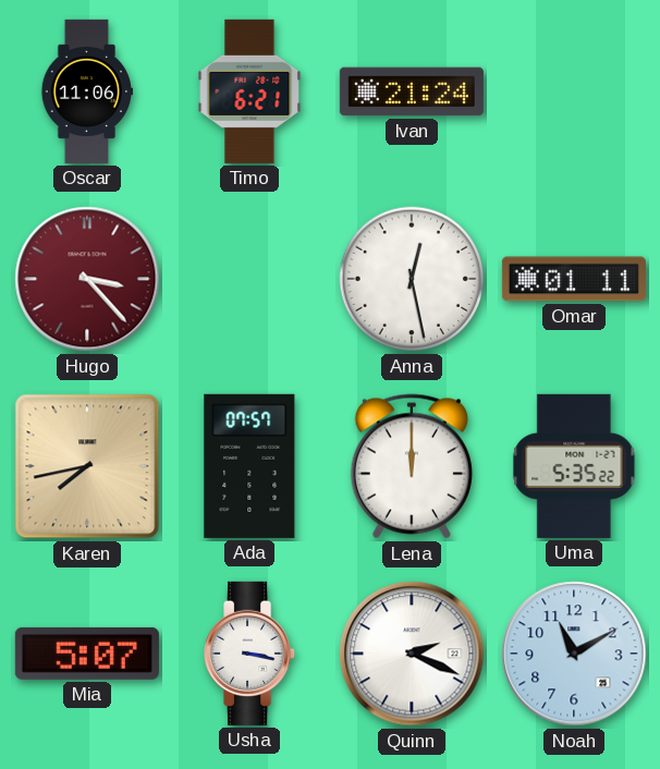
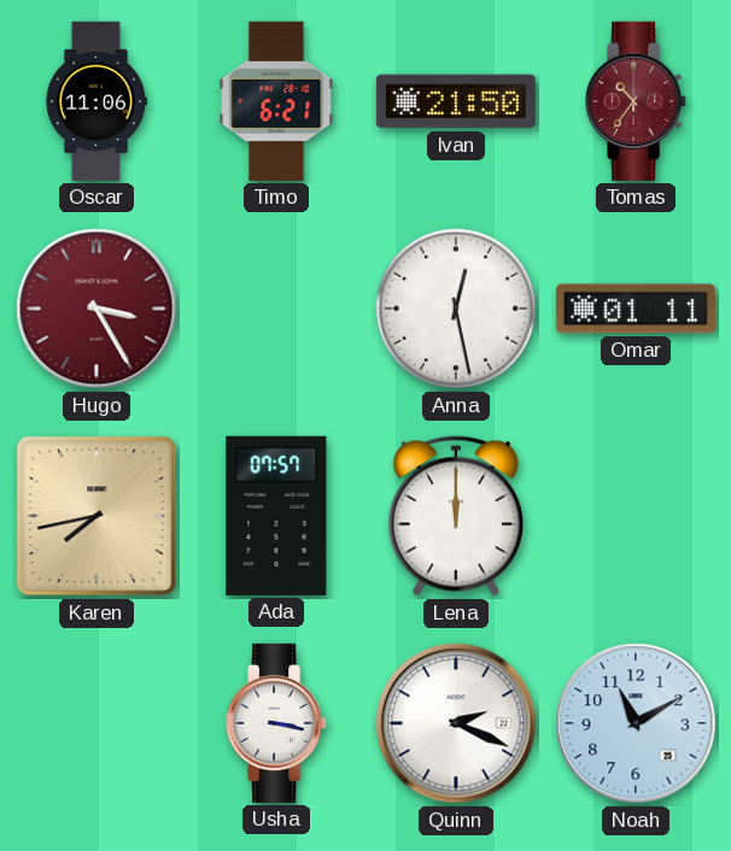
Ivan: 21:24 -> 21:50 (456, 101)
Tomas: none -> 10:36 (637, 101)
Hugo: 3:23 -> 3:25 (97, 309)
Uma: 5:35 -> none (574, 466)
Mia: 5:07 -> none (87, 654)
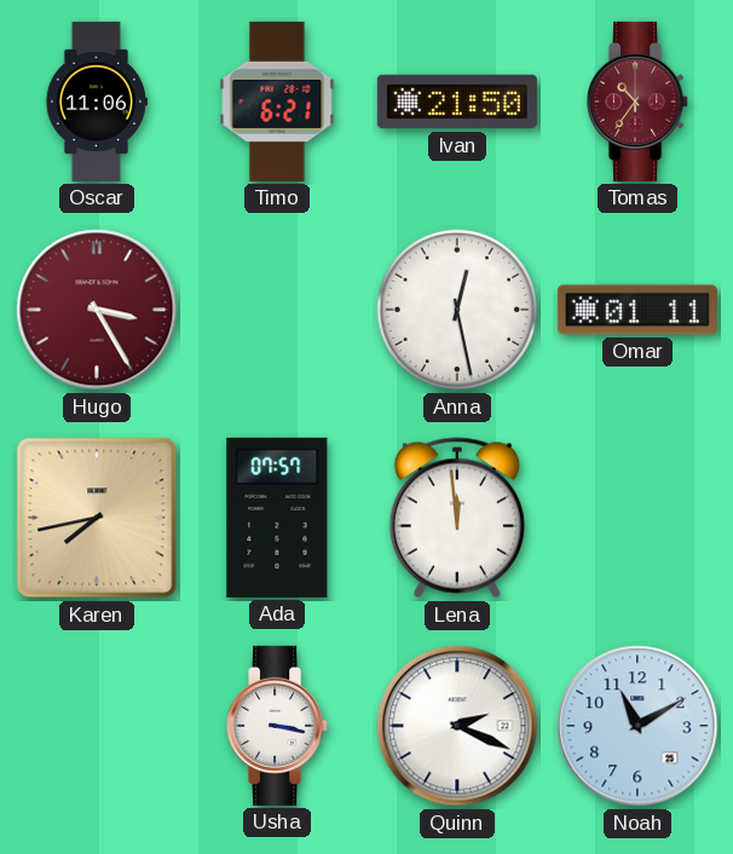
Lena: 12:00 -> 11:59 (457, 518)
